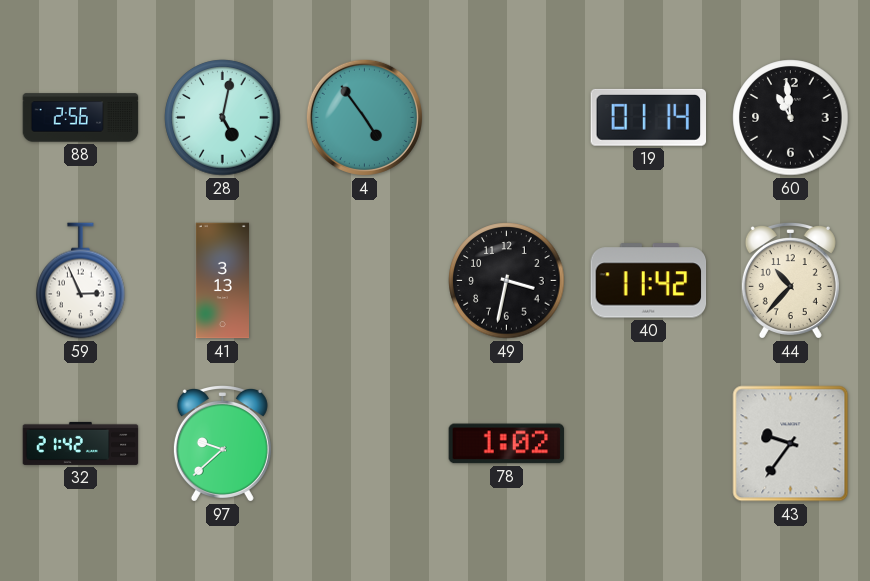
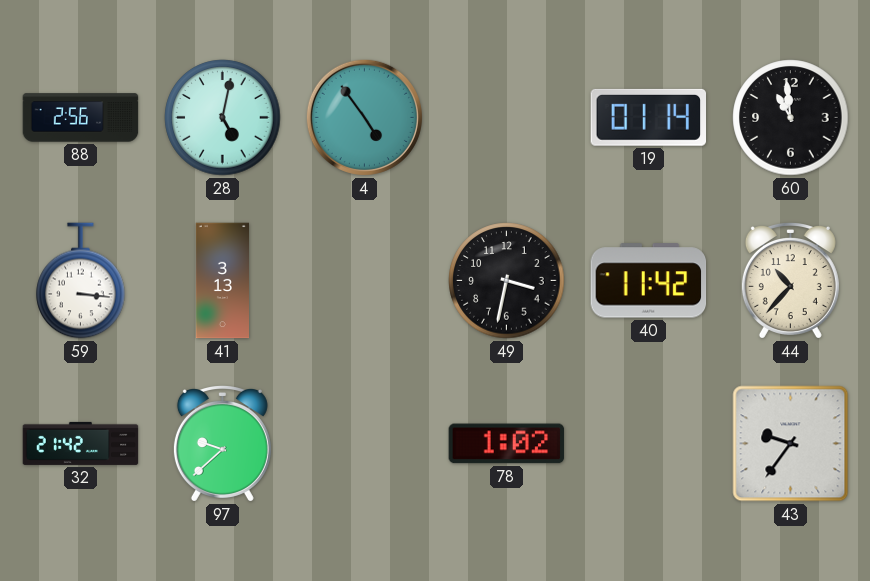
59: 2:56 -> 3:16 (81, 281)
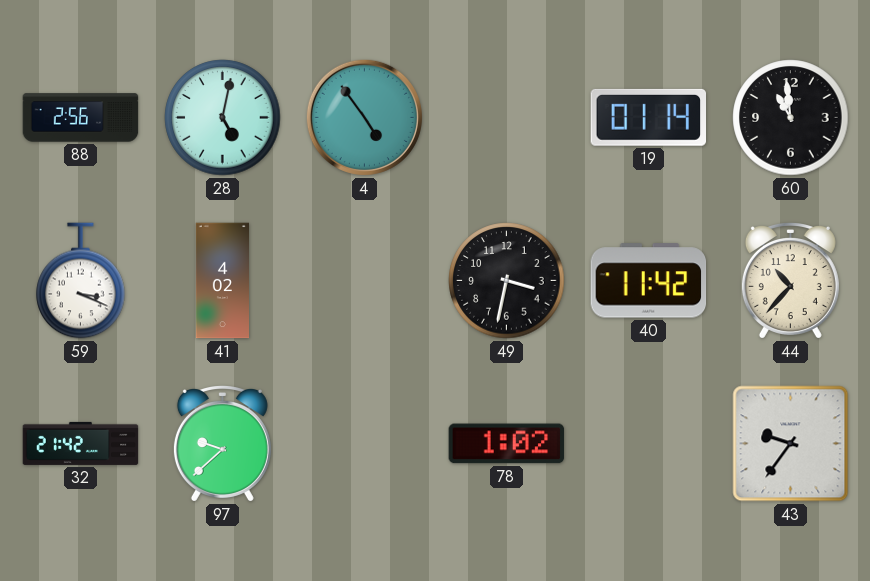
59: 3:16 -> 3:19 (81, 281)
41: 3:13 -> 4:02 (222, 281)
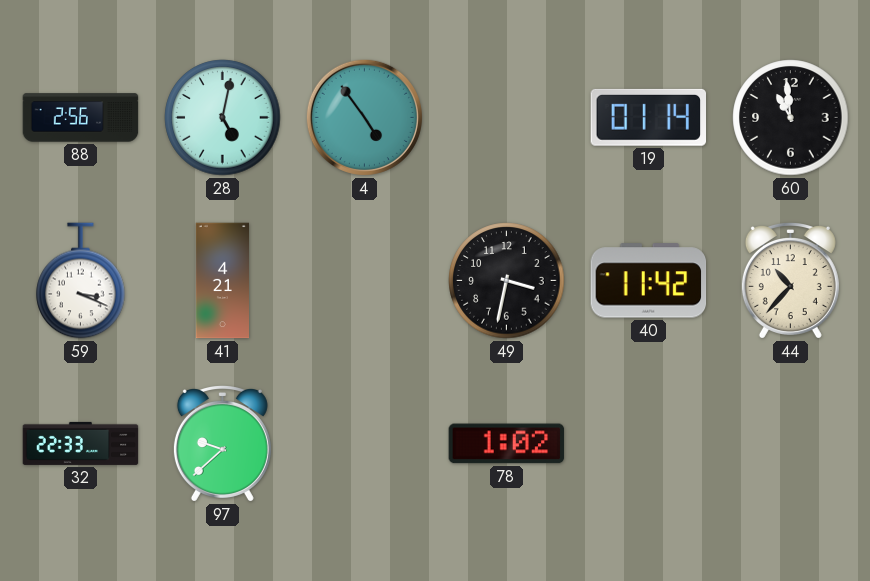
41: 4:02 -> 4:21 (222, 281)
32: 21:42 -> 22:33 (81, 443)
43: 9:36 -> none (791, 444)
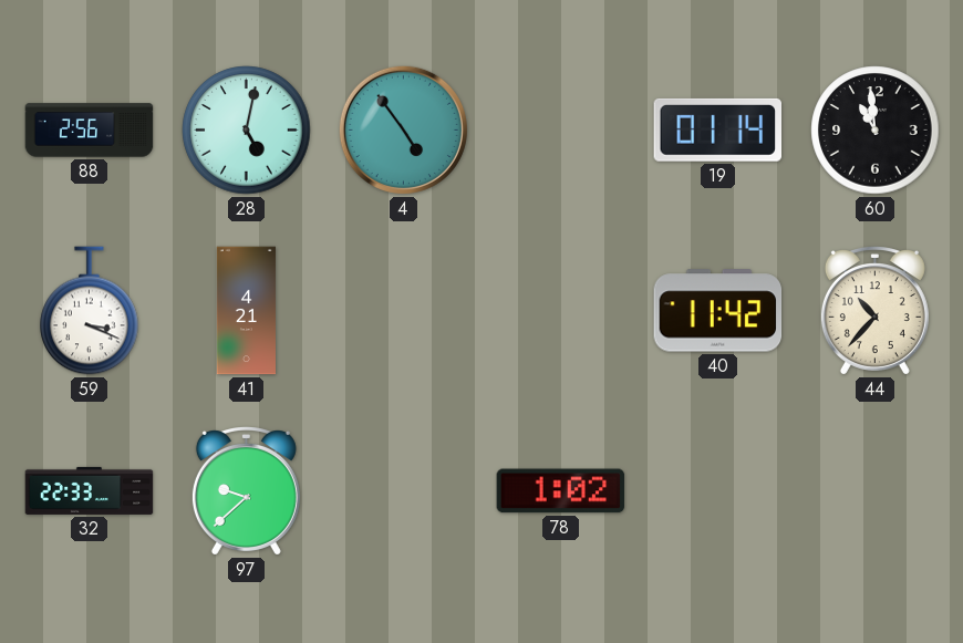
49: 3:32 -> none (507, 281)
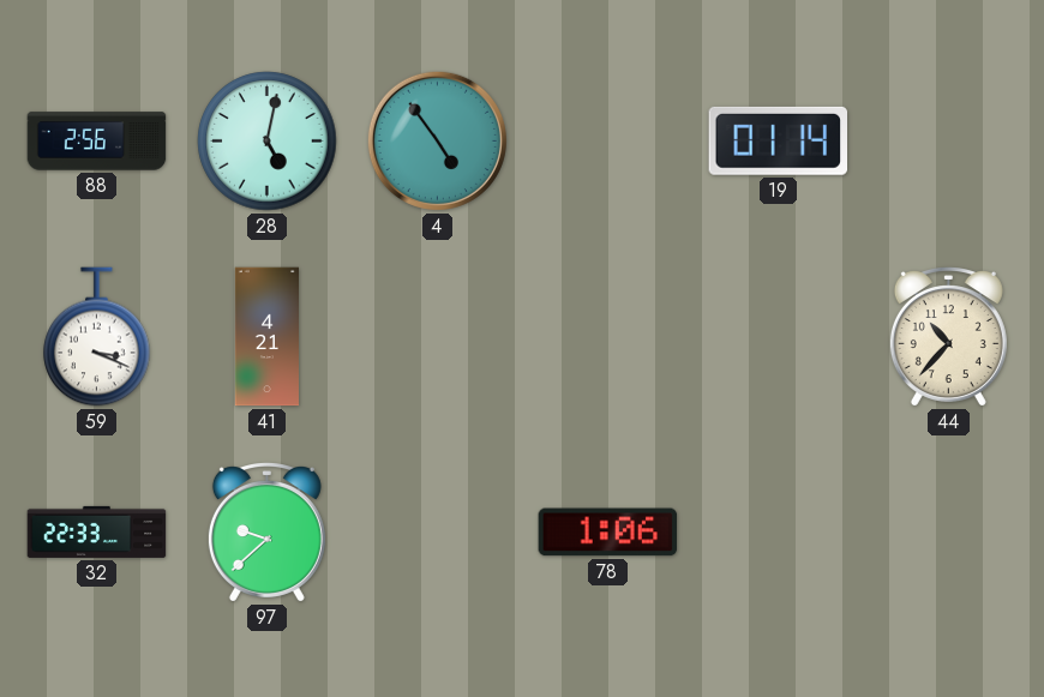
60: 10:59 -> none (876, 131)
40: 11:42 -> none (718, 311)
78: 1:02 -> 1:06 (608, 533)
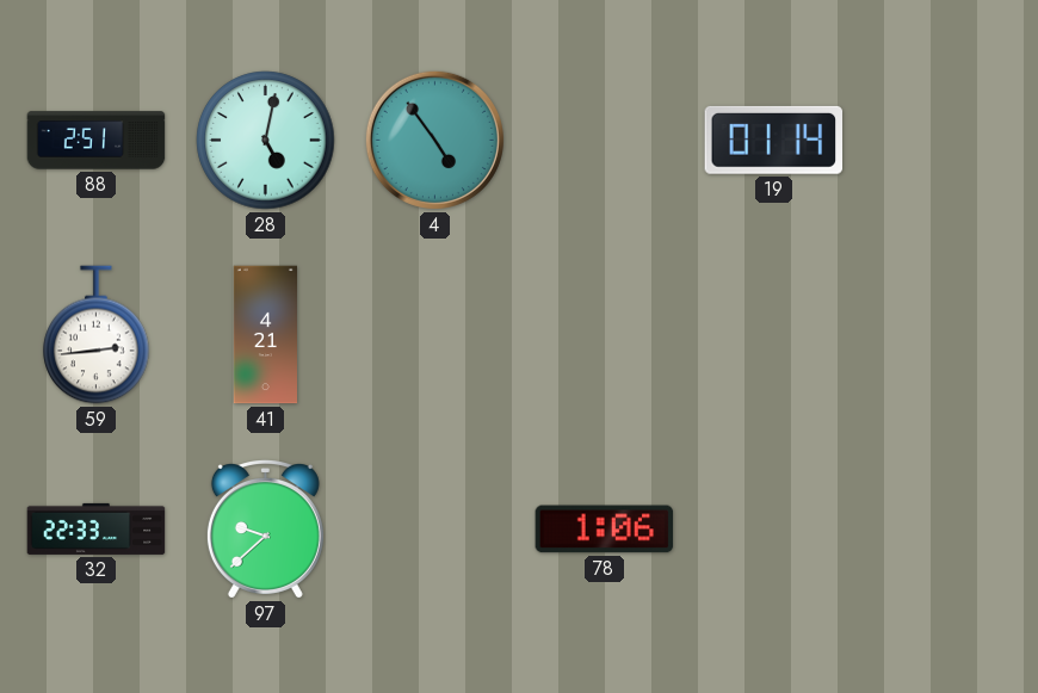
88: 2:56 -> 2:51 (97, 141)
59: 3:19 -> 2:44 (97, 335)
44: 10:37 -> none (948, 337)
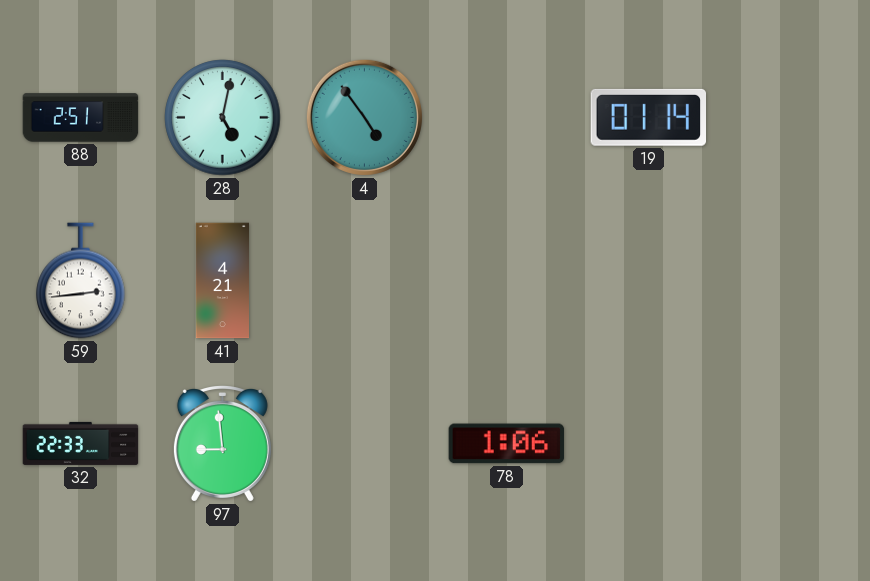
97: 9:38 -> 8:59 (222, 444)
